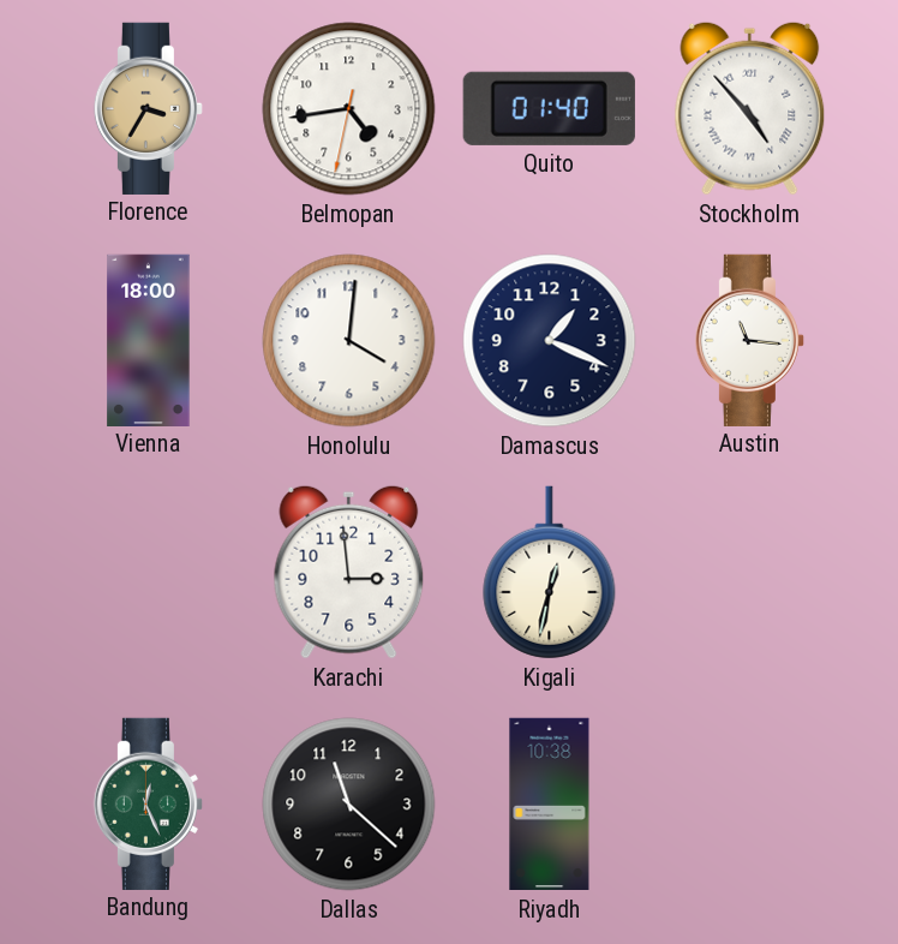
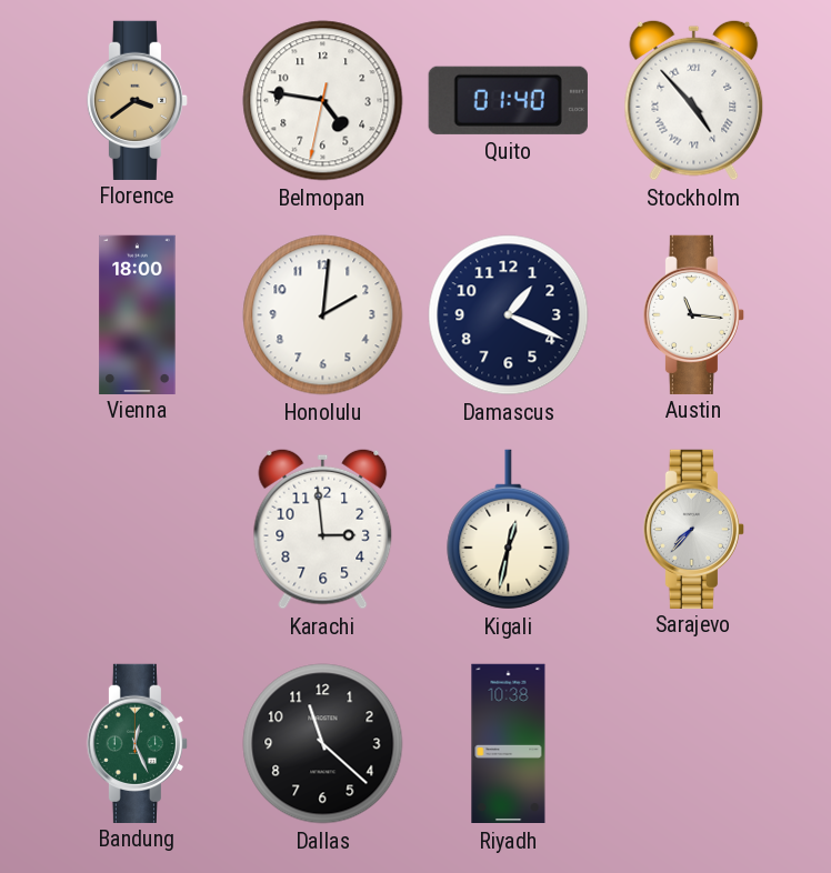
Florence: 3:35 -> 3:39 (137, 100)
Belmopan: 4:43 -> 4:46 (323, 101)
Honolulu: 4:01 -> 2:01 (323, 315)
Sarajevo: none -> 7:37 (693, 529)
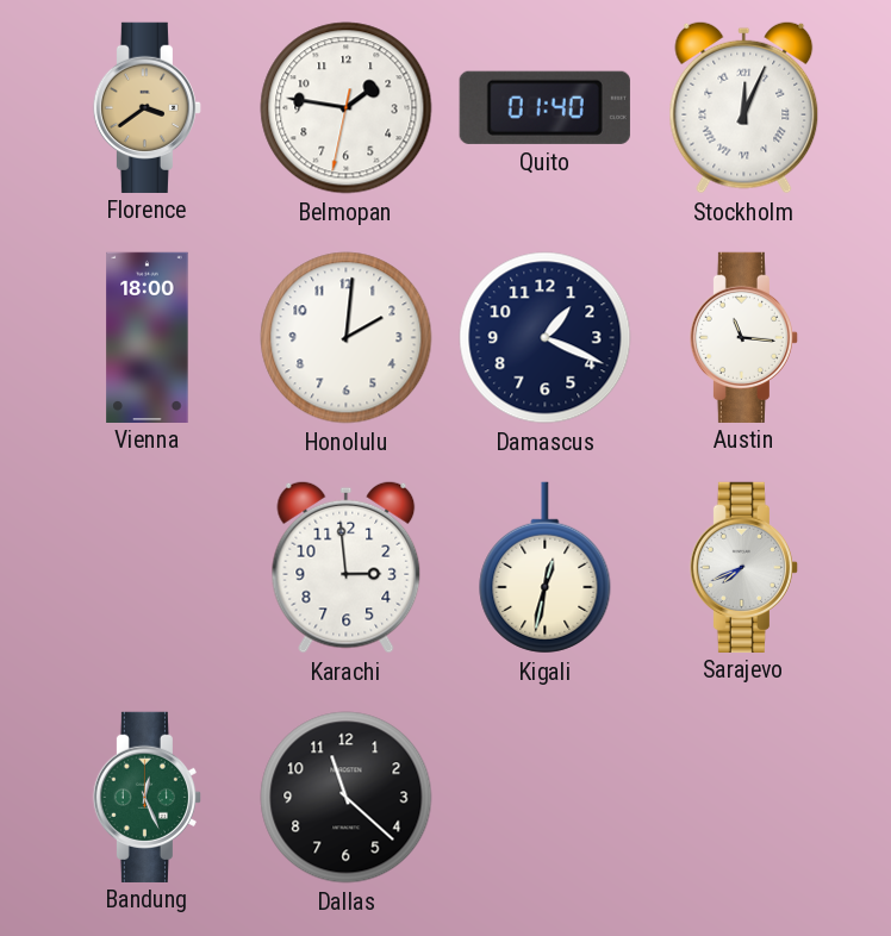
Belmopan: 4:46 -> 1:46 (347, 108)
Stockholm: 4:53 -> 12:04 (744, 107)
Sarajevo: 7:37 -> 7:41 (743, 567)
Riyadh: 10:38 -> none (509, 744)
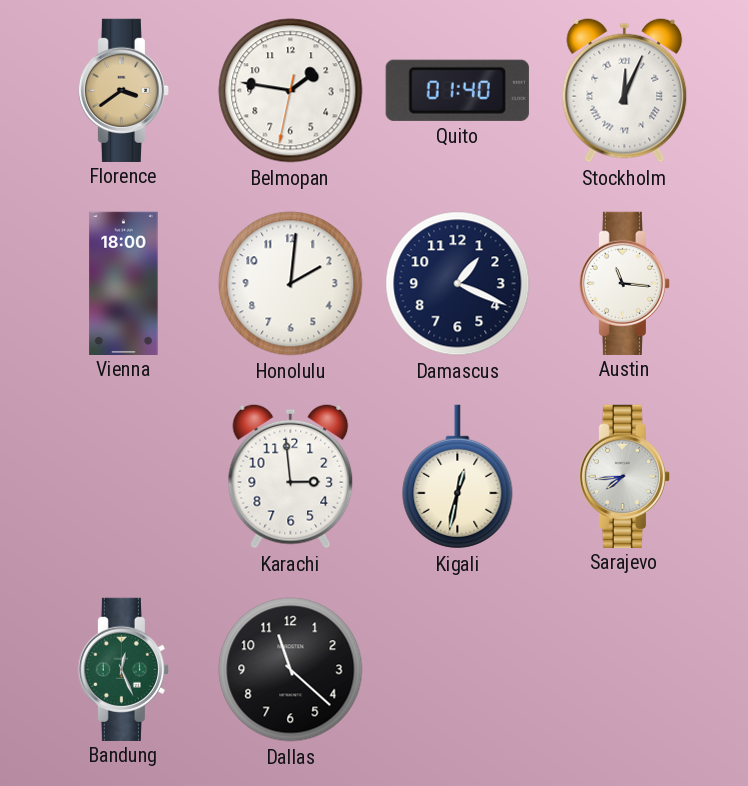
Sarajevo: 7:41 -> 7:44 (624, 476)
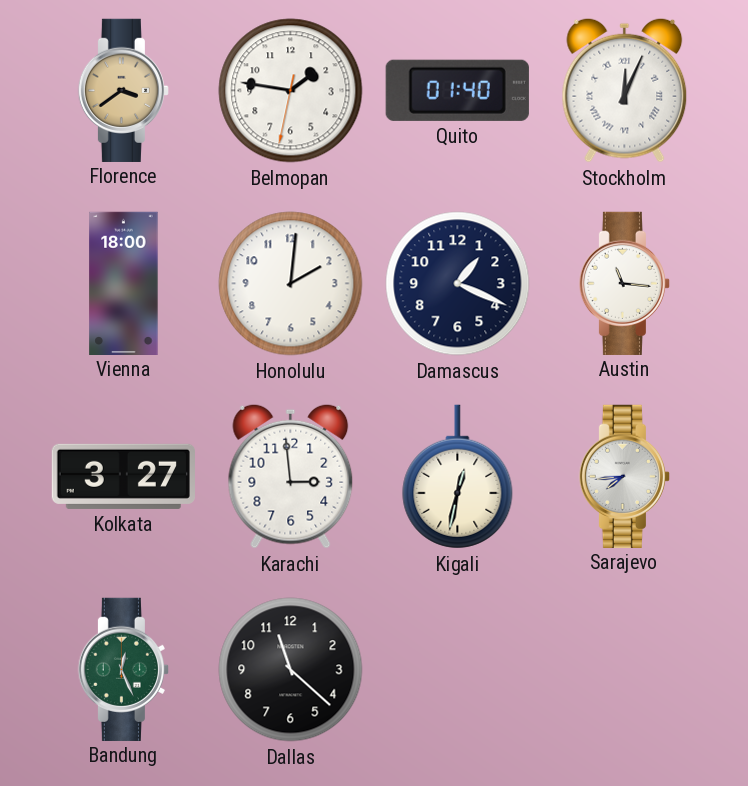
Kolkata: none -> 3:27 (123, 476)
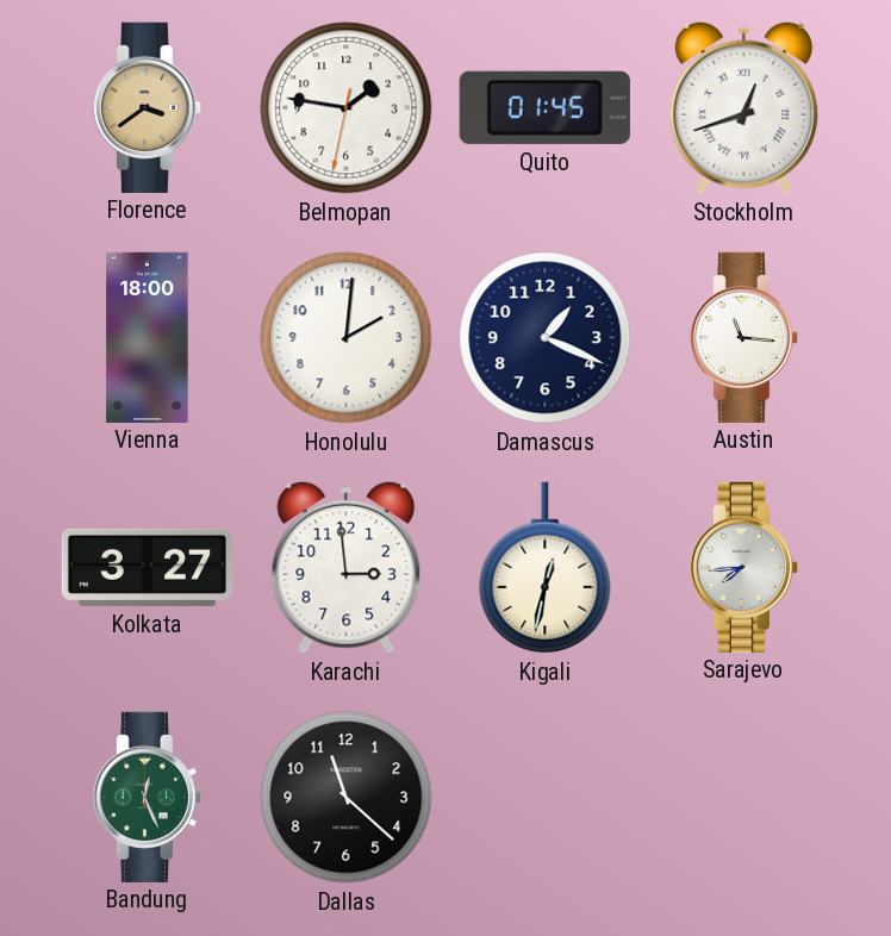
Quito: 01:40 -> 01:45 (544, 107)
Stockholm: 12:04 -> 12:42 (744, 107)
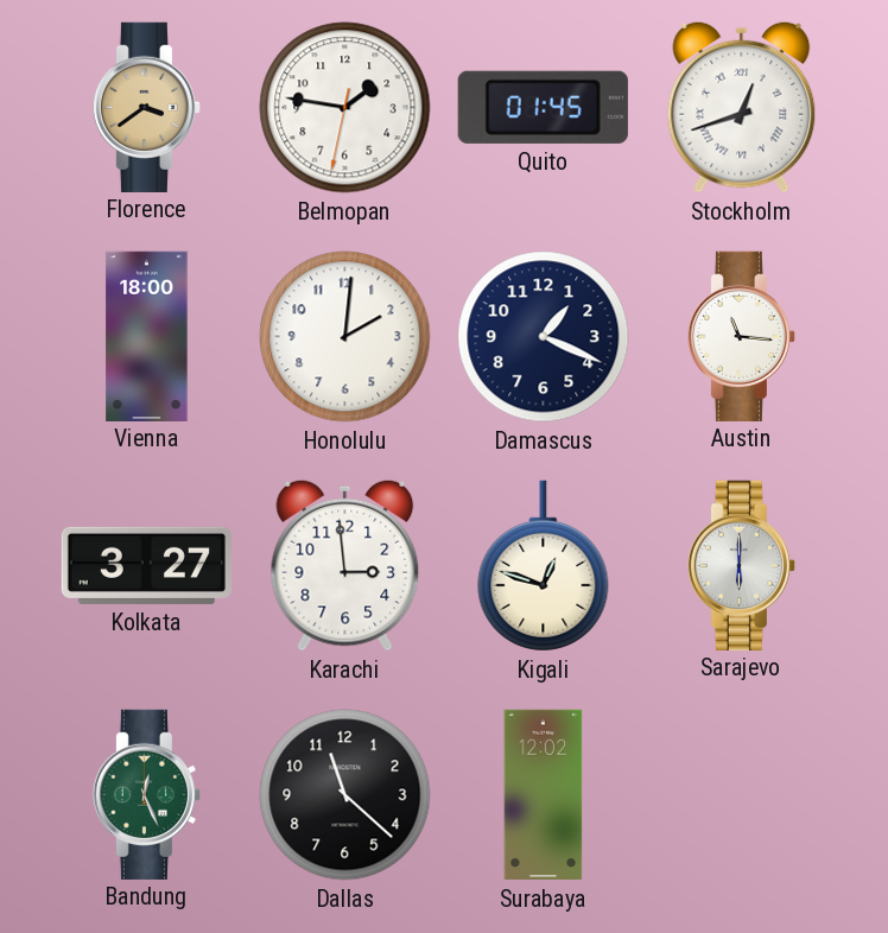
Kigali: 12:32 -> 12:48 (544, 566)
Sarajevo: 7:44 -> 6:00 (741, 565)
Surabaya: none -> 12:02 (544, 795)
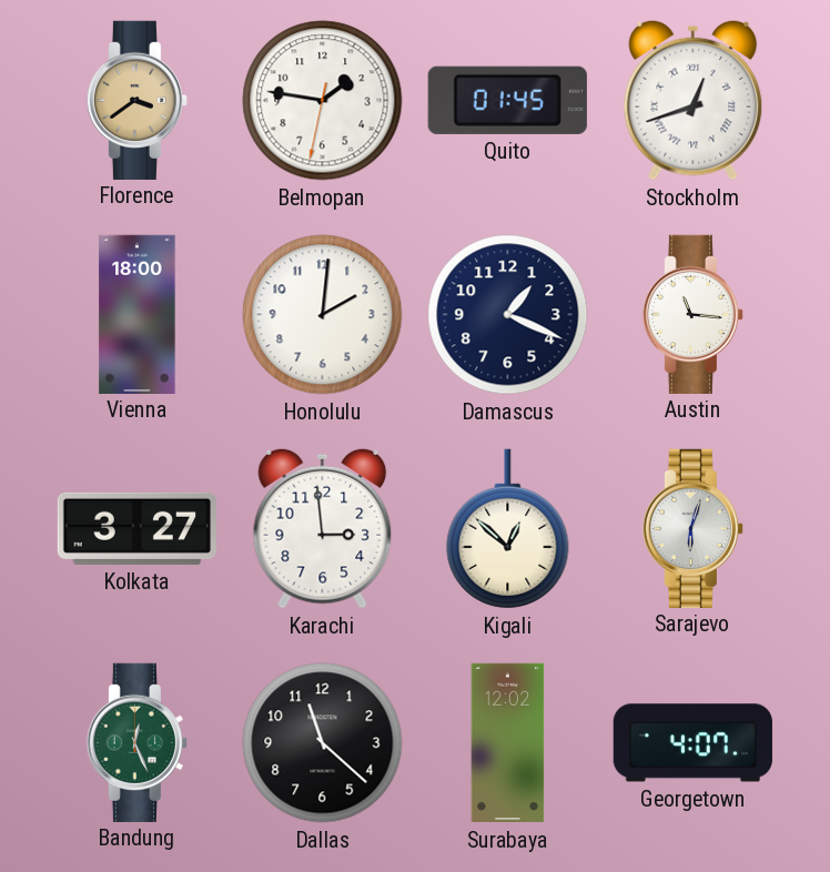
Kigali: 12:48 -> 12:52 (508, 529)
Sarajevo: 6:00 -> 6:03 (692, 528)
Georgetown: none -> 4:07 (692, 743)
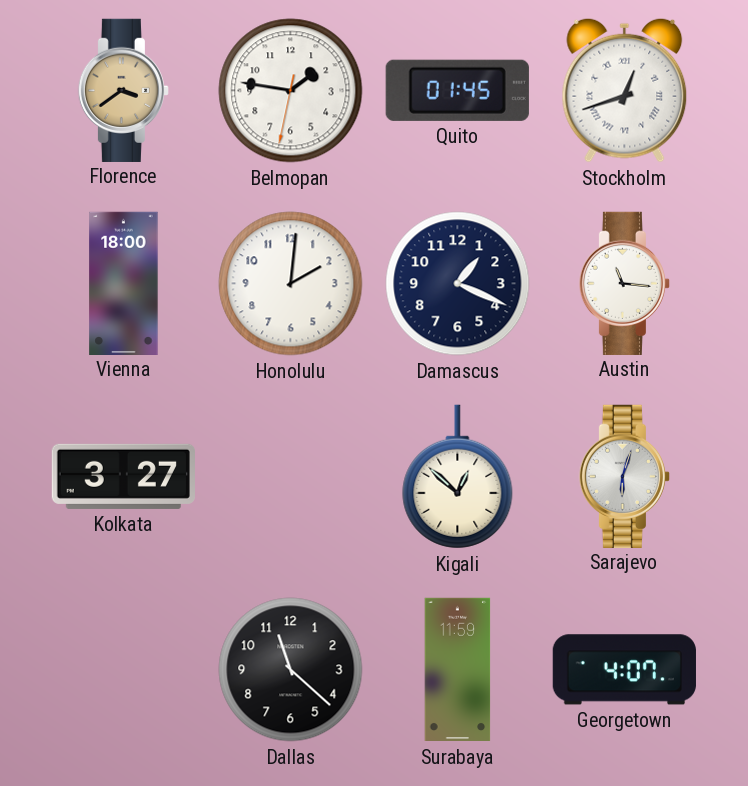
Karachi: 2:59 -> none (323, 528)
Bandung: 12:26 -> none (136, 742)
Surabaya: 12:02 -> 11:59 (458, 670)
